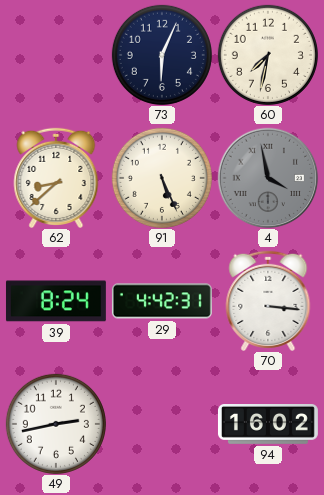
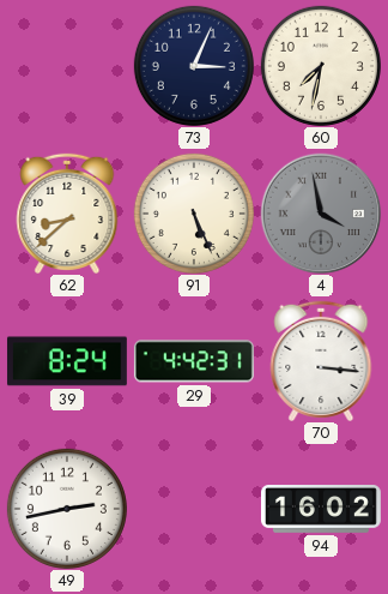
73: 6:04 -> 3:04 (194, 66)
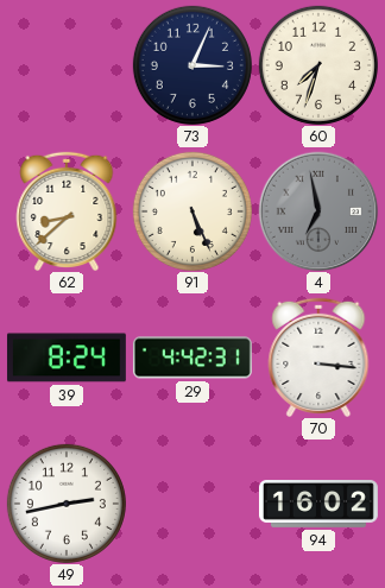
60: 7:32 -> 7:33 (318, 65)
4: 3:58 -> 6:58 (318, 211)
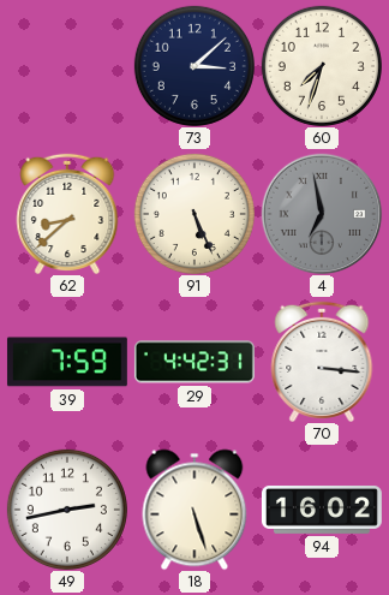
73: 3:04 -> 3:08 (194, 66)
39: 8:24 -> 7:59 (67, 362)
18: none -> 5:27 (194, 510)
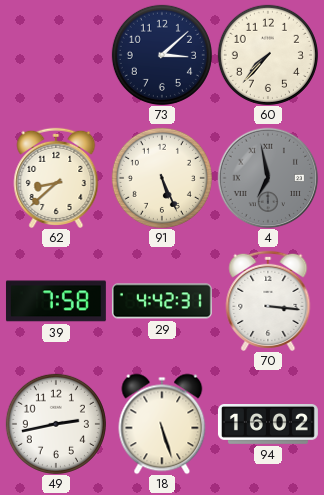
60: 7:33 -> 7:37 (268, 55)
39: 7:59 -> 7:58 (56, 301)
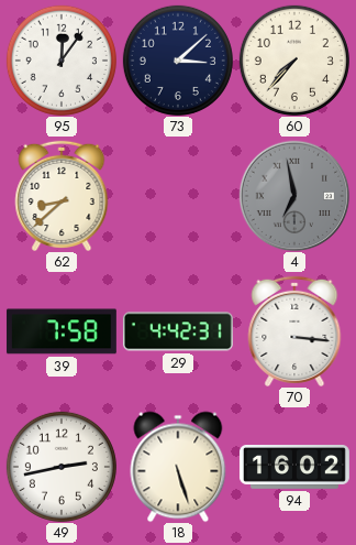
95: none -> 12:06 (62, 61)
91: 5:26 -> none (162, 178)
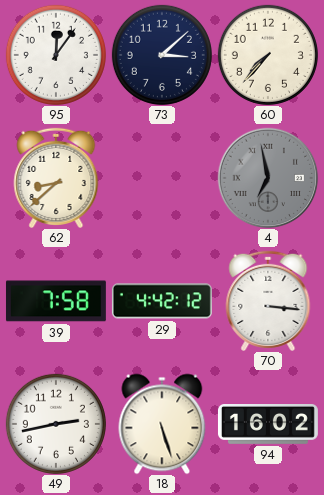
29: 4:42:31 -> 4:42:12 (162, 301)
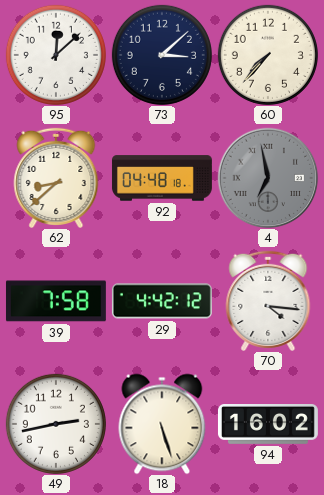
95: 12:06 -> 12:08 (56, 55)
92: none -> 04:48 (162, 178)
70: 3:16 -> 4:16 (268, 301)
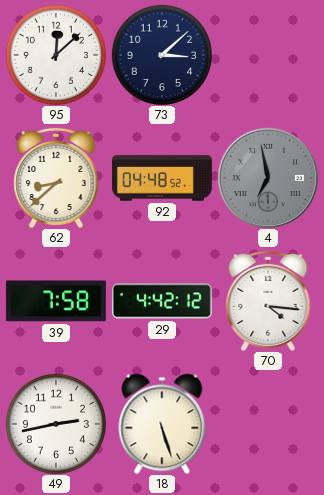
60: 7:37 -> none (268, 55)
92: 04:48:18 -> 04:48:52 (162, 178)
94: 16:02 -> none (268, 425)
